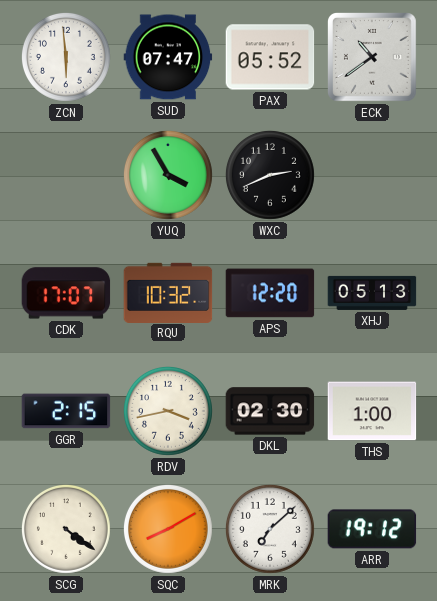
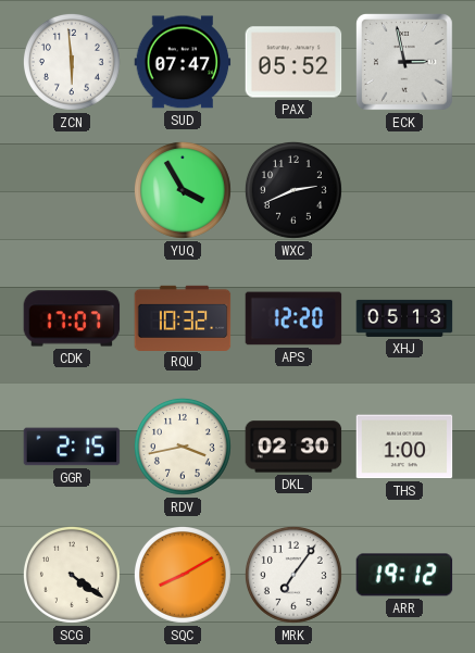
ECK: 10:39 -> 2:58 (405, 63)
MRK: 7:08 -> 7:06 (293, 575)
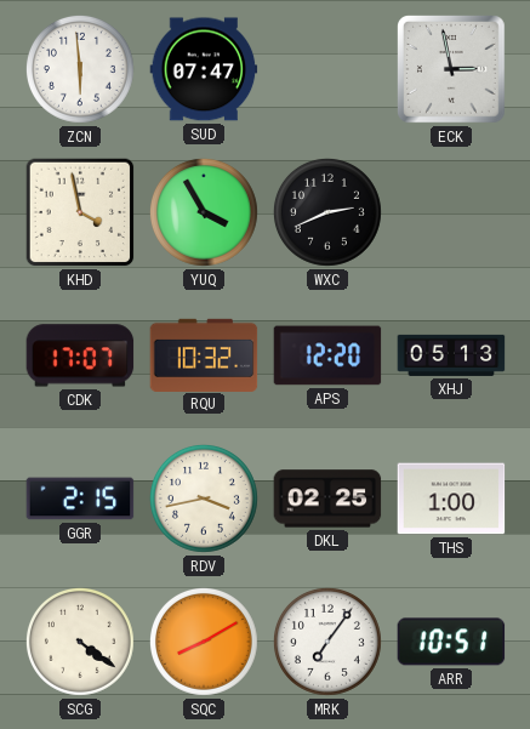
PAX: 05:52 -> none (293, 62)
KHD: none -> 3:58 (80, 212)
DKL: 02:30 -> 02:25 (327, 499)
ARR: 19:12 -> 10:51 (451, 642)
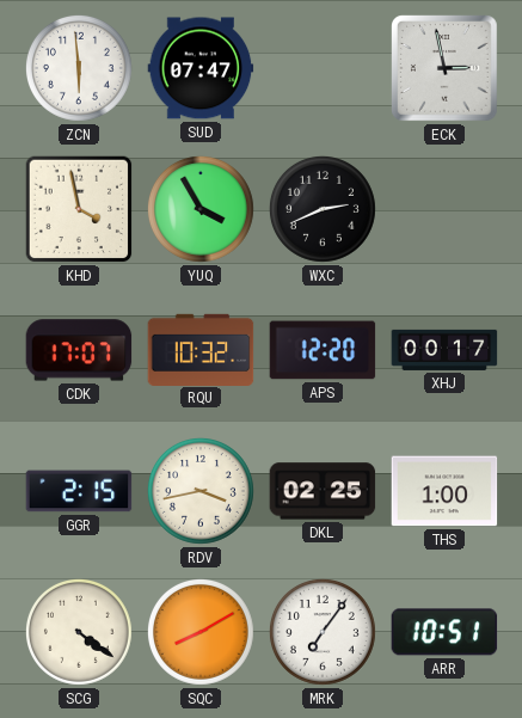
XHJ: 05:13 -> 00:17 (444, 350)
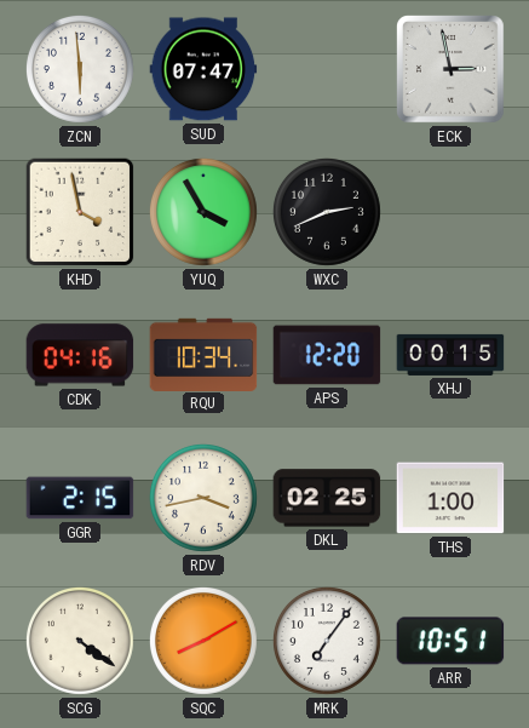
CDK: 17:07 -> 04:16 (80, 355)
RQU: 10:32 -> 10:34 (203, 354)
XHJ: 00:17 -> 00:15 (450, 355)
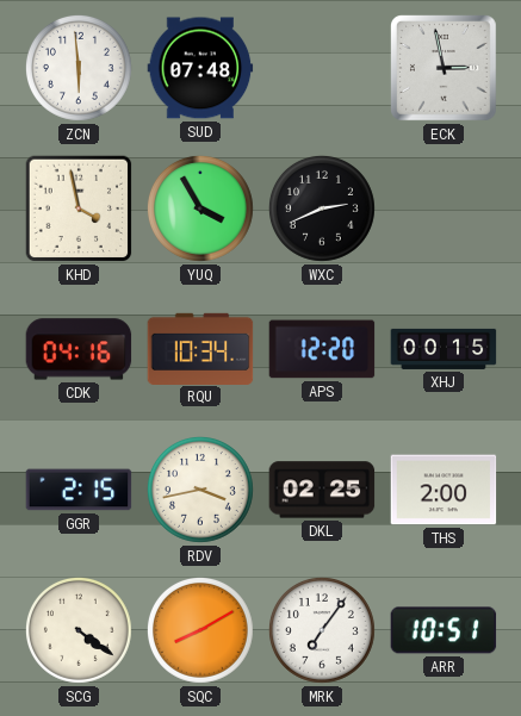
SUD: 07:47 -> 07:48 (200, 68)
THS: 1:00 -> 2:00 (444, 490)
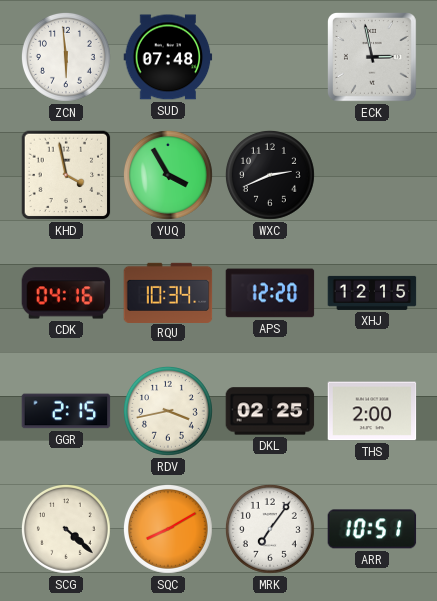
XHJ: 00:15 -> 12:15 (372, 293)
SCG: 4:21 -> 4:22 (66, 529)
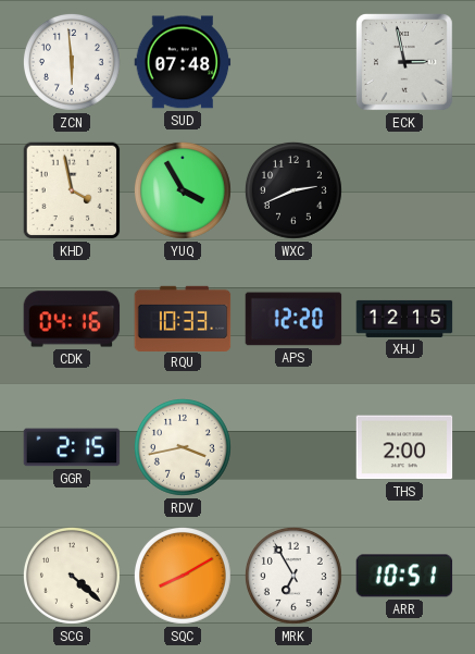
RQU: 10:34 -> 10:33 (183, 318)
DKL: 02:25 -> none (270, 411)
MRK: 7:06 -> 6:55 (293, 576)
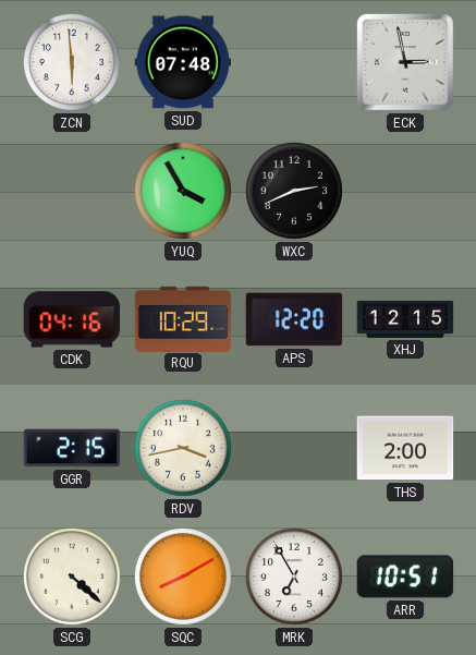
KHD: 3:58 -> none (72, 190)
RQU: 10:33 -> 10:29 (183, 318)
